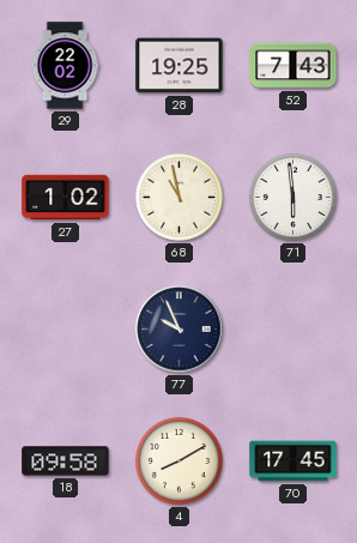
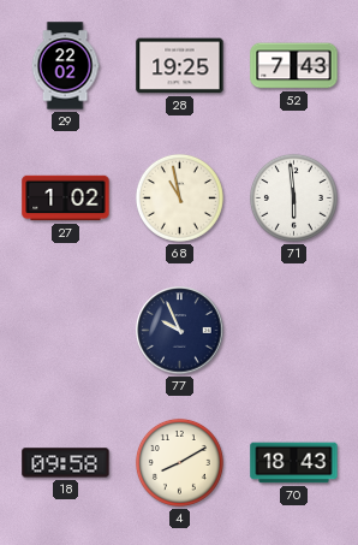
70: 17:45 -> 18:43 (294, 463)
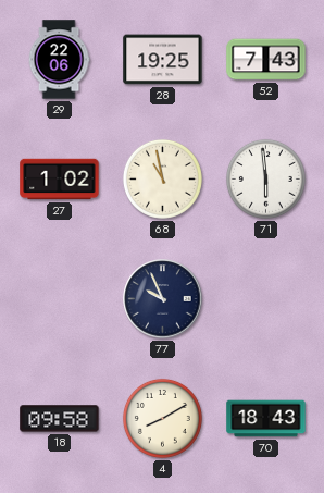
29: 22:02 -> 22:06 (59, 60)
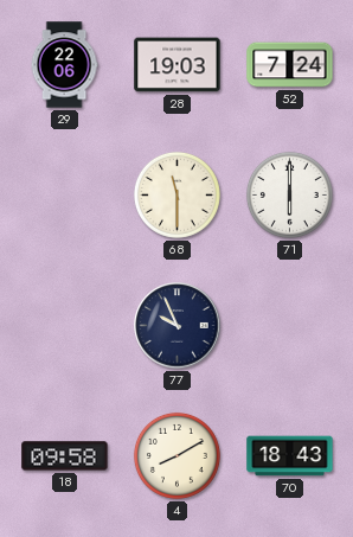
28: 19:25 -> 19:03 (178, 65)
52: 7:43 -> 7:24 (290, 65)
27: 1:02 -> none (60, 180)
68: 10:58 -> 11:30 (176, 194)
71: 5:59 -> 6:00 (289, 194)
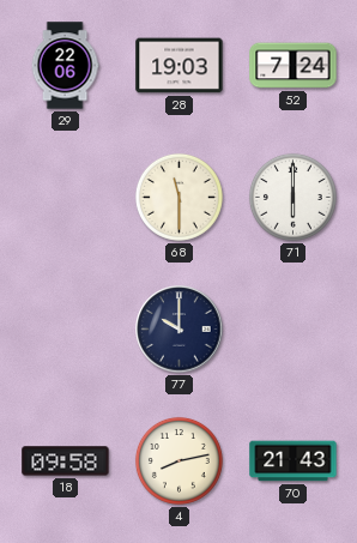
77: 9:56 -> 10:00 (180, 330)
4: 8:10 -> 8:13 (179, 460)
70: 18:43 -> 21:43 (294, 461)
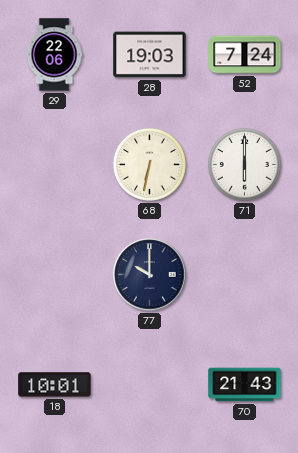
68: 11:30 -> 6:32 (149, 164)
18: 09:58 -> 10:01 (55, 385)
4: 8:13 -> none (179, 460)
